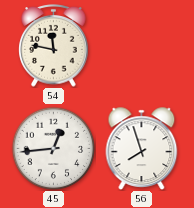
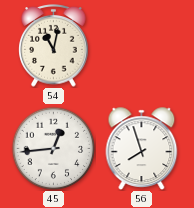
54: 11:47 -> 11:02 (54, 46)
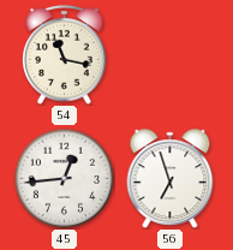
54: 11:02 -> 11:17 (65, 55)
56: 7:57 -> 6:57 (171, 179)
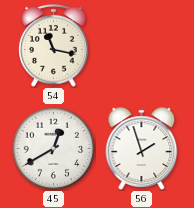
45: 12:44 -> 12:40 (53, 148)
56: 6:57 -> 1:57 (142, 149)
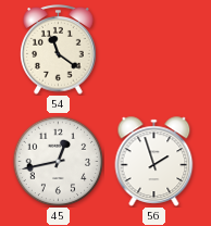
54: 11:17 -> 11:21 (59, 50)
45: 12:40 -> 12:43 (58, 161)
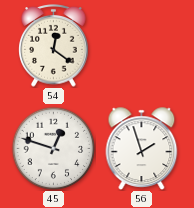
54: 11:21 -> 12:21 (54, 46)
45: 12:43 -> 12:48 (53, 148)
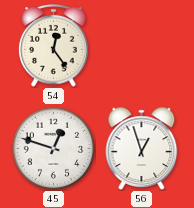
54: 12:21 -> 12:24 (54, 46)
56: 1:57 -> 12:57 (142, 149)
